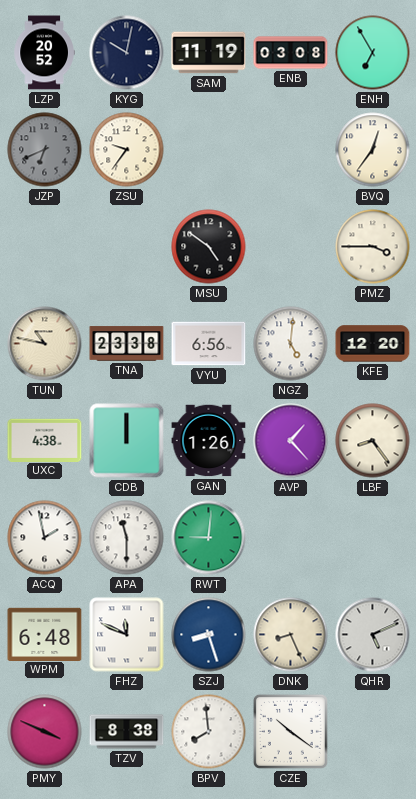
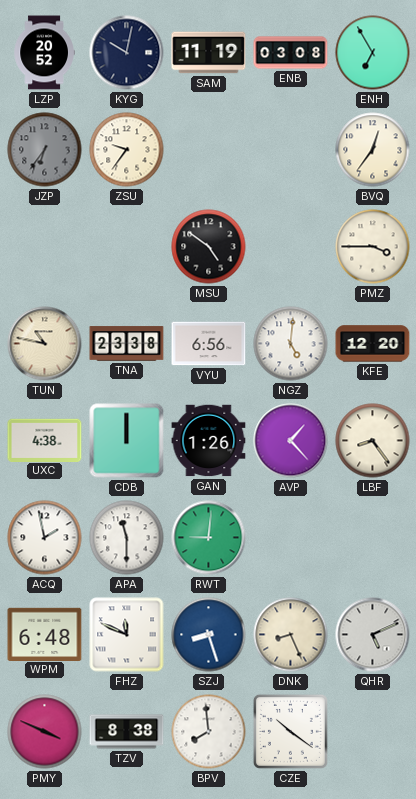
JZP: 6:41 -> 6:36 (45, 150)
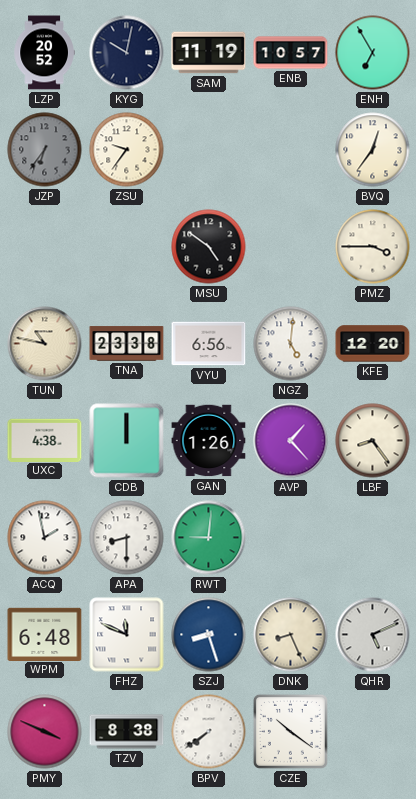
ENB: 03:08 -> 10:57 (291, 53)
APA: 11:30 -> 8:30 (127, 538)
BPV: 7:59 -> 7:39 (209, 732)
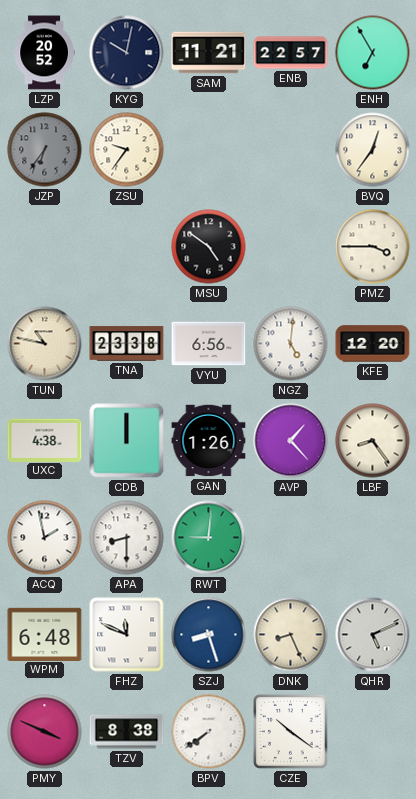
SAM: 11:19 -> 11:21 (209, 53)
ENB: 10:57 -> 22:57 (291, 53)
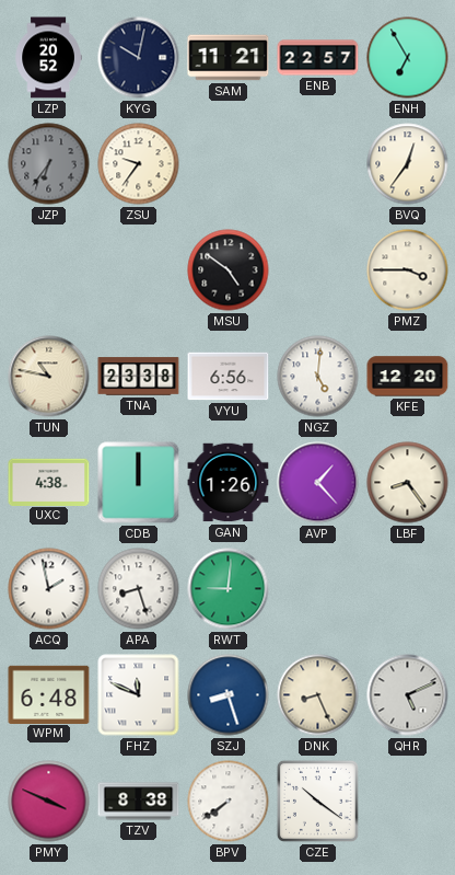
APA: 8:30 -> 8:27 (139, 589)
